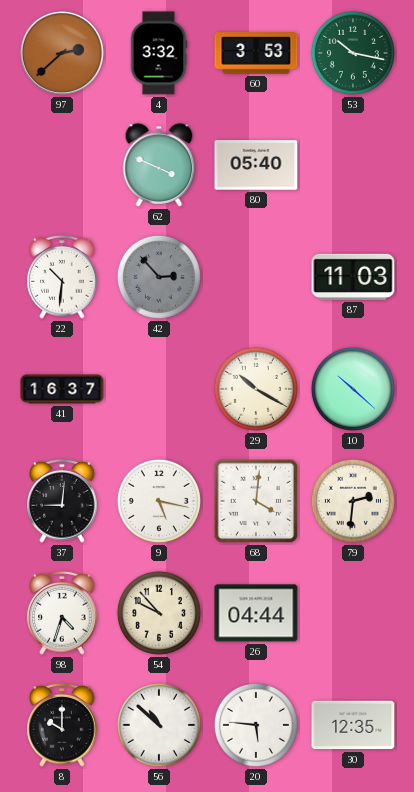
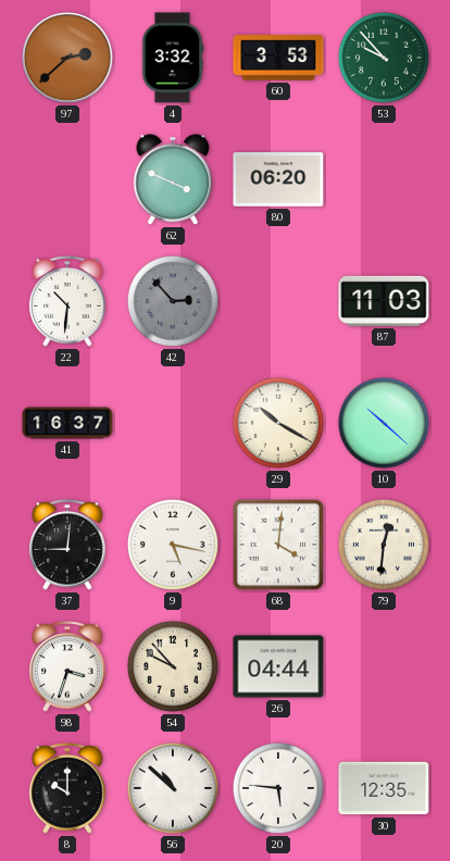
53: 10:17 -> 9:53 (384, 58)
80: 05:40 -> 06:20 (278, 179)
79: 2:31 -> 12:31 (384, 545)
98: 4:33 -> 3:33 (67, 667)
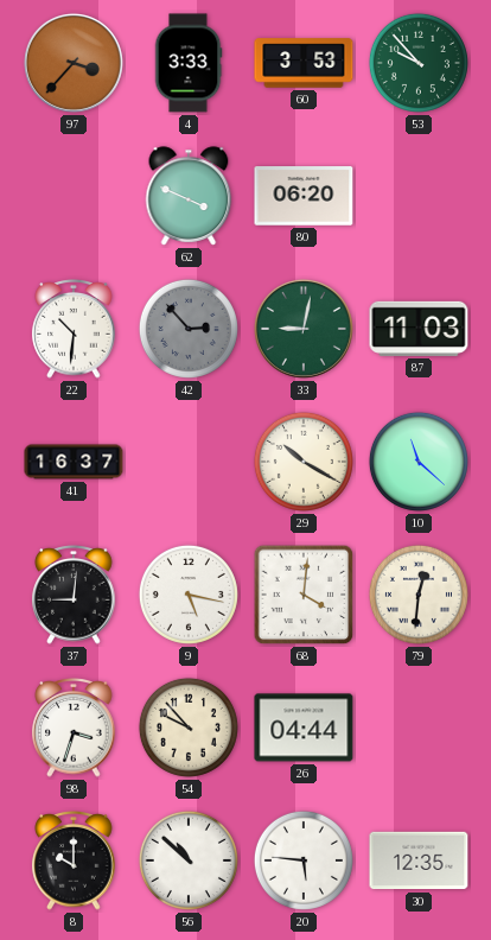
97: 2:38 -> 3:37 (74, 63)
4: 3:32 -> 3:33 (189, 63)
33: none -> 9:02 (304, 329)
10: 10:22 -> 11:22 (419, 462)
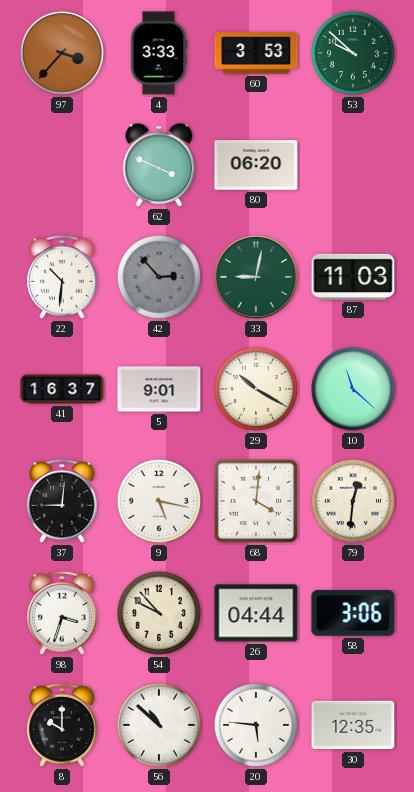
53: 9:53 -> 9:52 (353, 53)
5: none -> 9:01 (159, 389)
58: none -> 3:06 (353, 613)
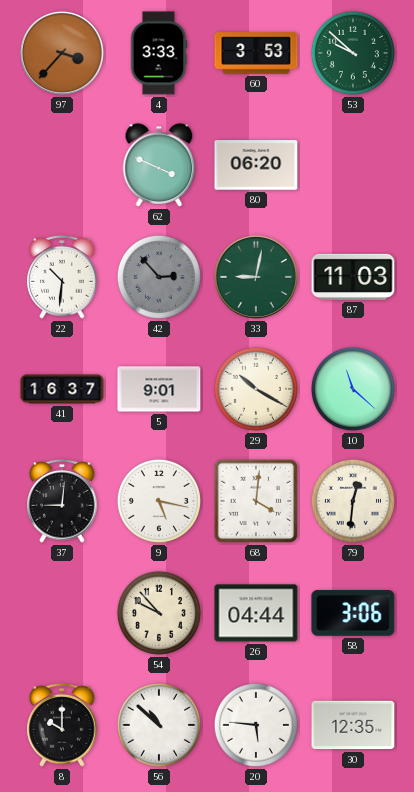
98: 3:33 -> none (62, 614)
